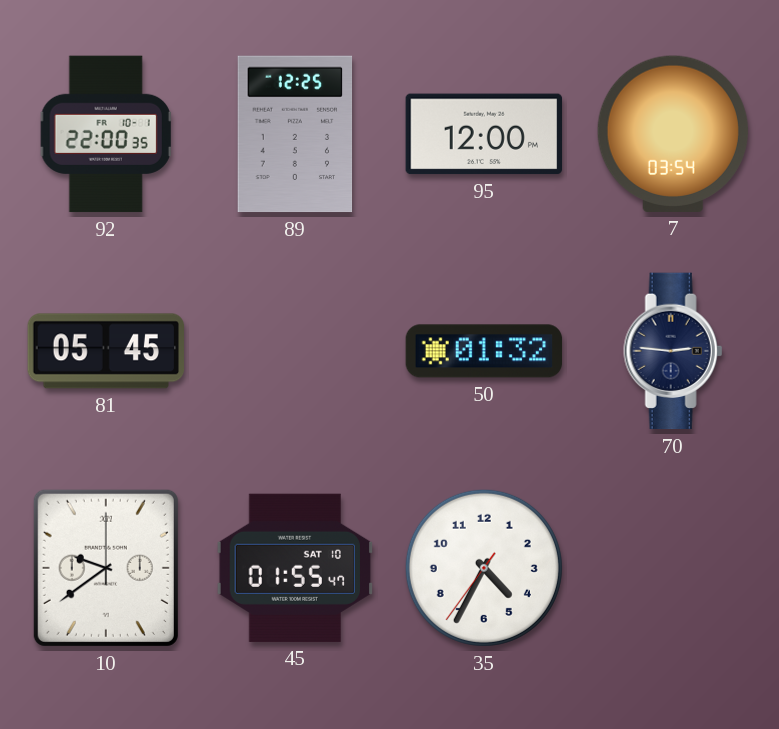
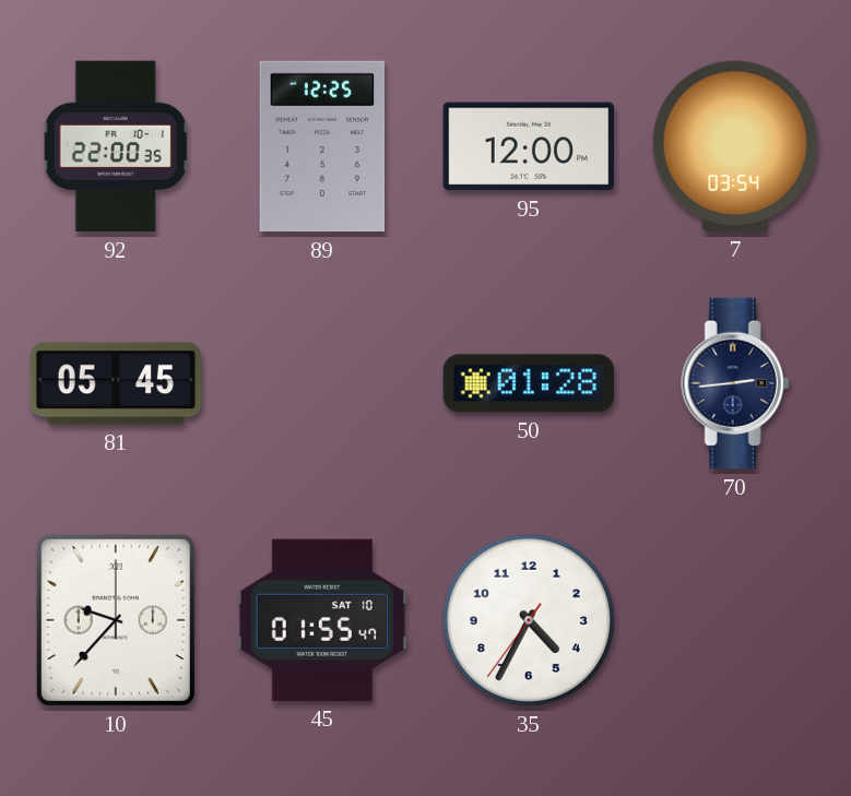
50: 01:32 -> 01:28 (529, 383)
70: 2:46 -> 2:44 (735, 383)
10: 9:39 -> 9:37 (116, 620)
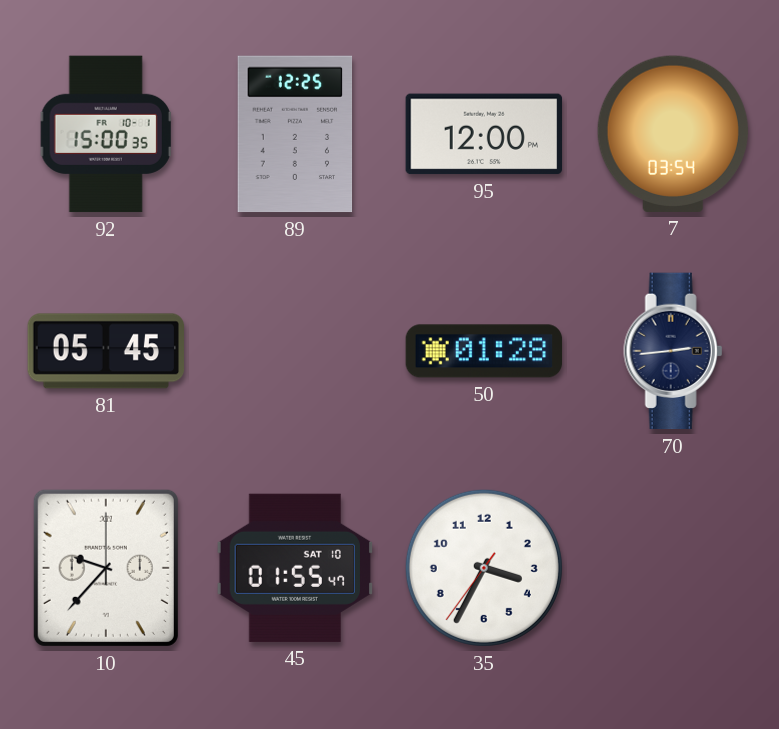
92: 22:00 -> 15:00 (106, 134)
35: 4:34 -> 3:34 (484, 568)
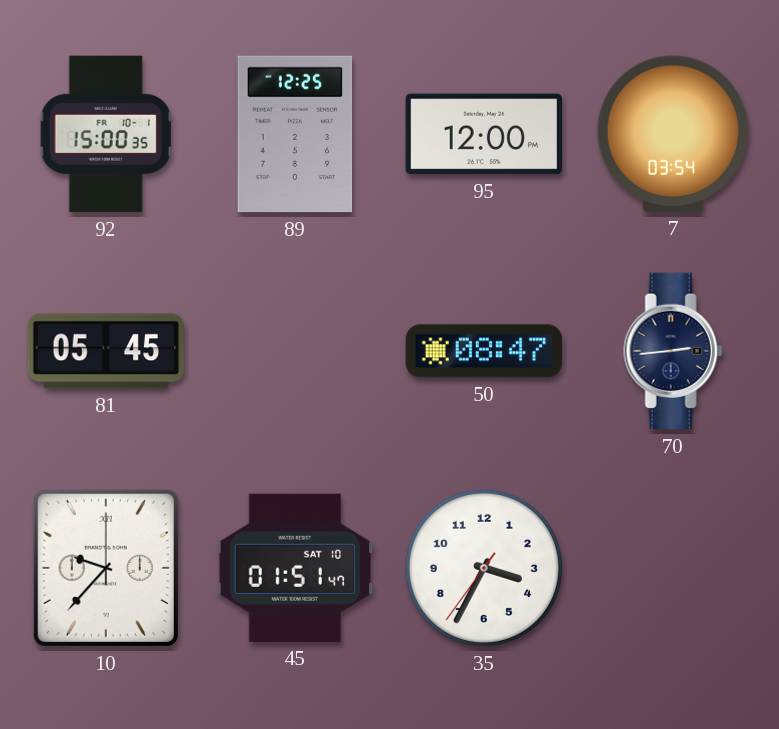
50: 01:28 -> 08:47 (484, 351)
45: 01:55 -> 01:51 (295, 568)
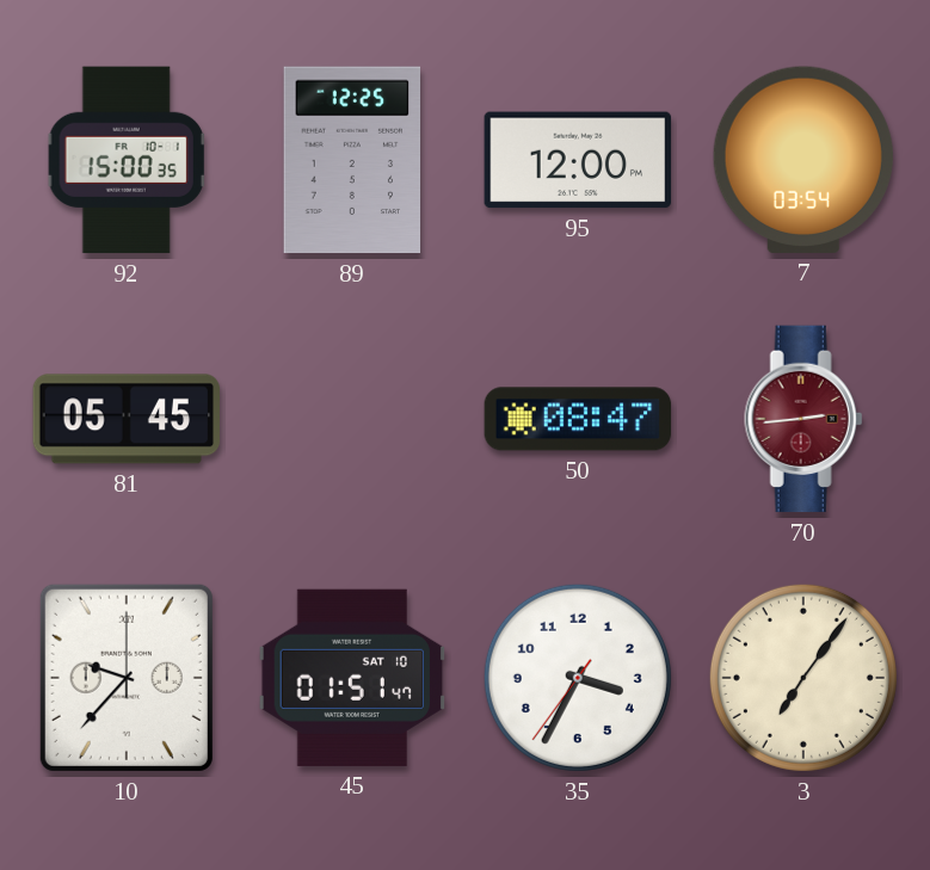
70 dial: navy -> burgundy (803, 419)
3: none -> 7:06 (803, 678)
